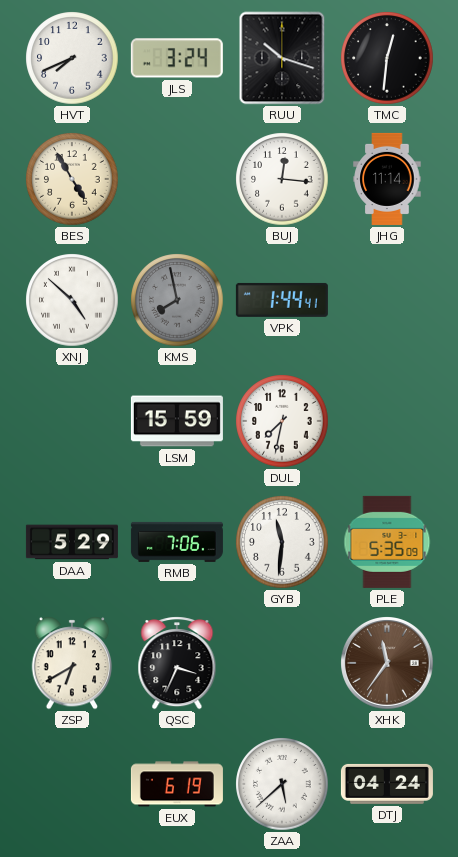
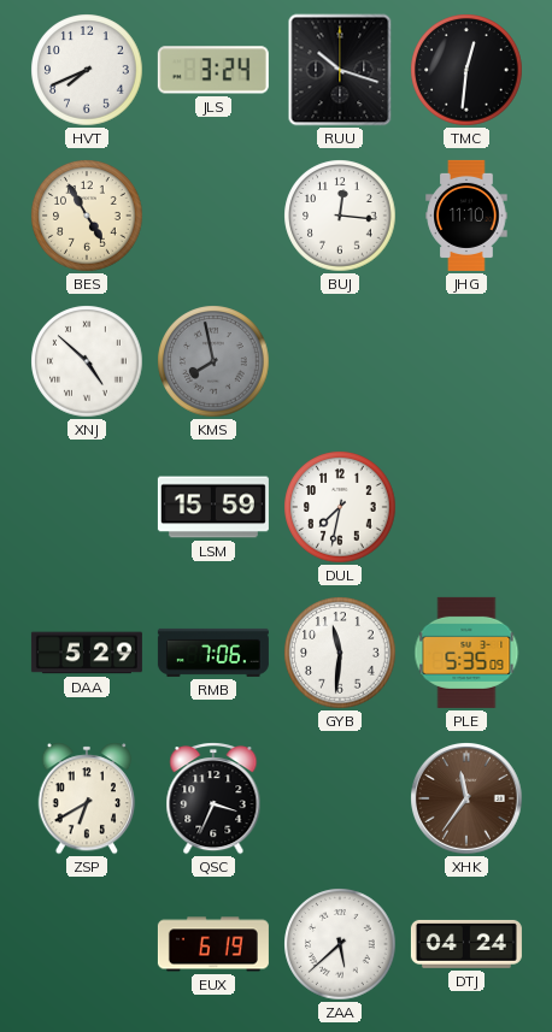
JHG: 11:14 -> 11:10 (466, 216)
VPK: 1:44 -> none (282, 300)
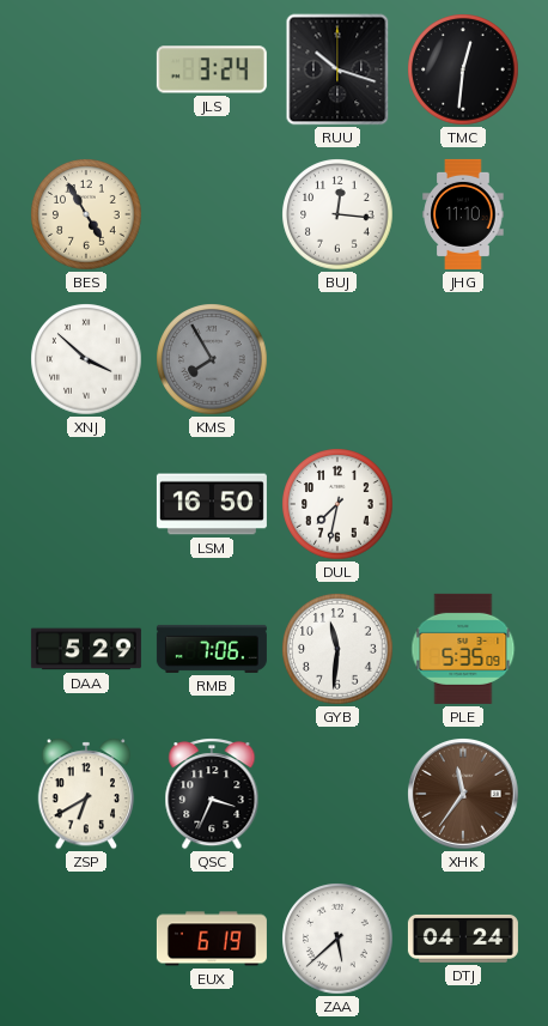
HVT: 7:41 -> none (87, 70)
XNJ: 4:52 -> 3:52 (86, 359)
KMS: 7:58 -> 7:55 (212, 359)
LSM: 15:59 -> 16:50 (212, 504)
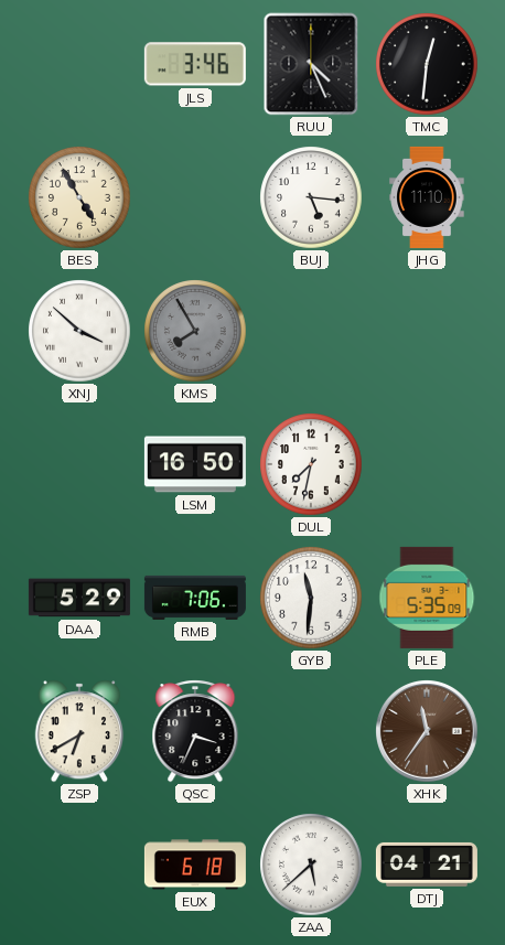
JLS: 3:24 -> 3:46 (195, 64)
RUU: 10:18 -> 4:26 (311, 64)
BUJ: 12:16 -> 5:16 (311, 197)
EUX: 6:19 -> 6:18 (195, 865)
DTJ: 04:24 -> 04:21 (427, 865)
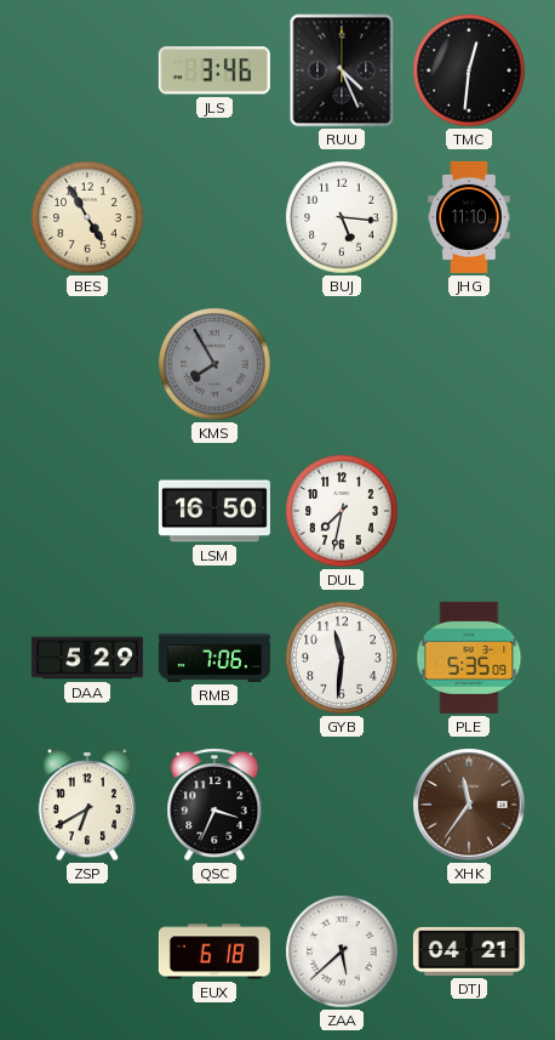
XNJ: 3:52 -> none (79, 331)
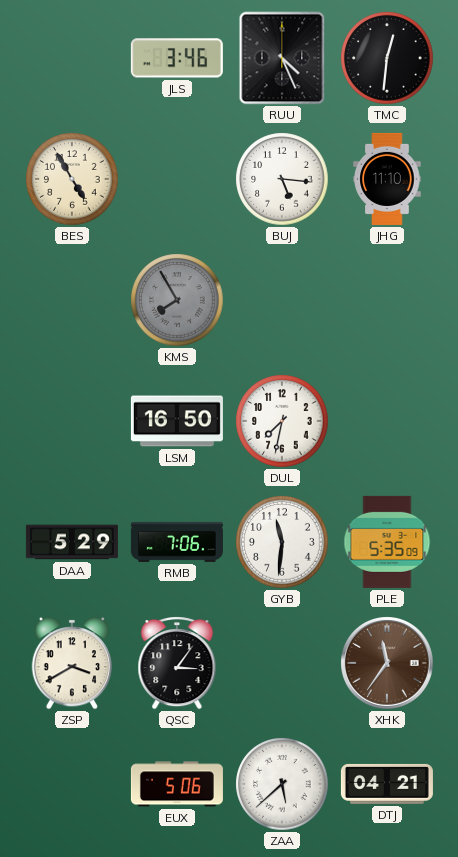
ZSP: 6:40 -> 3:40 (72, 663)
QSC: 3:34 -> 3:06 (177, 663)
EUX: 6:18 -> 5:06 (177, 784)
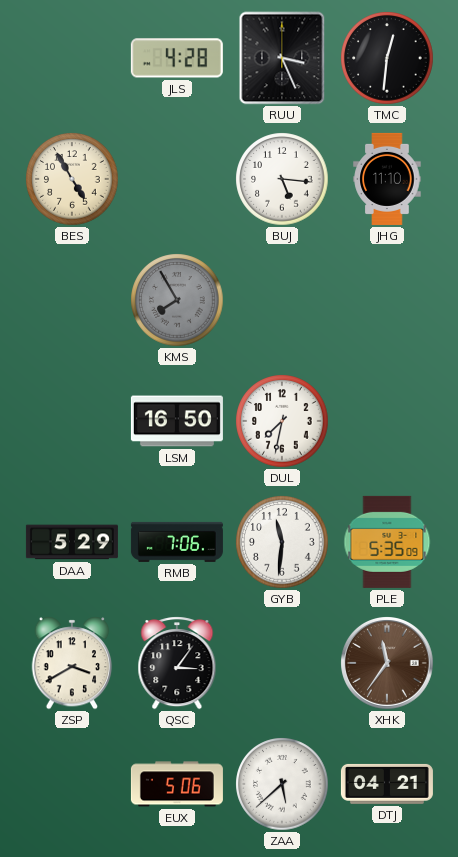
JLS: 3:46 -> 4:28 (177, 58)
RUU: 4:26 -> 3:26 (282, 58)
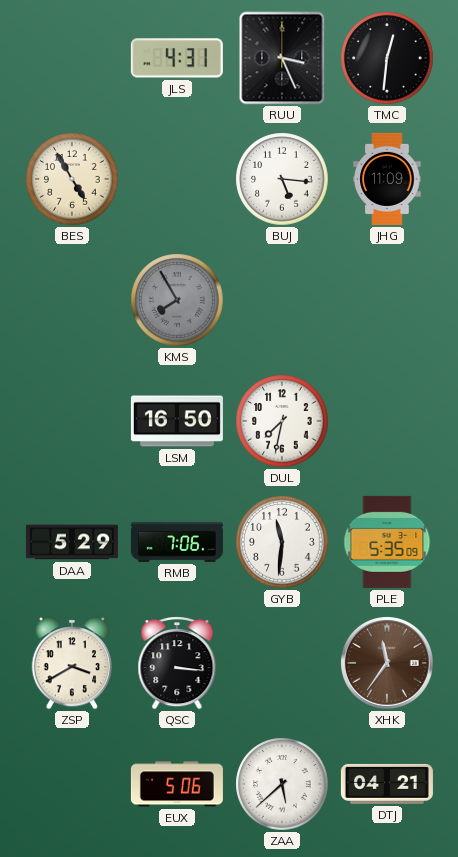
JLS: 4:28 -> 4:31 (177, 58)
JHG: 11:10 -> 11:09 (387, 179)
QSC: 3:06 -> 3:16 (177, 663)
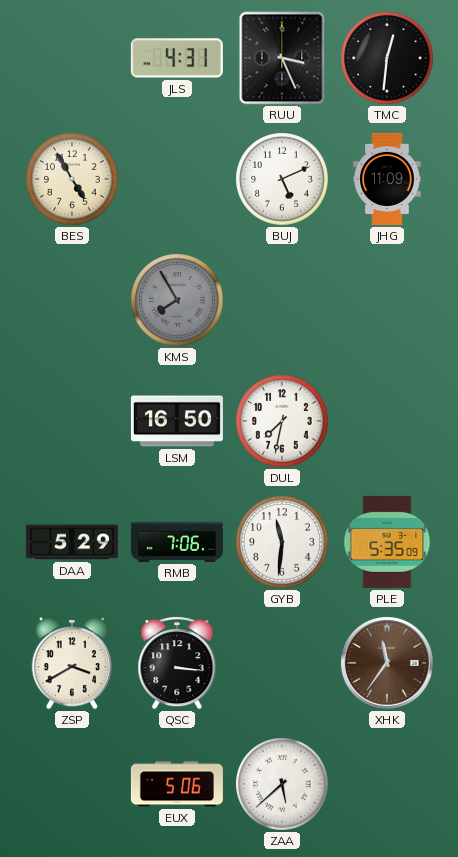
BUJ: 5:16 -> 5:11 (282, 179)
DTJ: 04:21 -> none (387, 784)
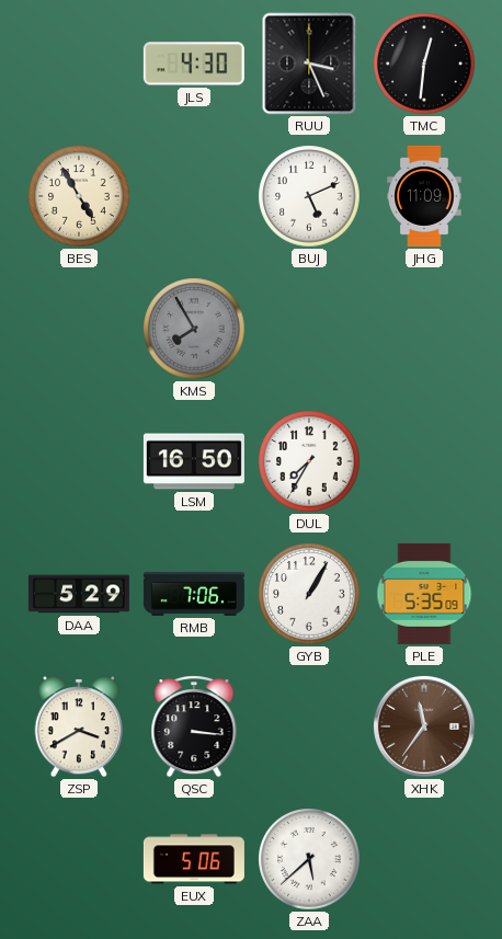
JLS: 4:31 -> 4:30 (194, 64)
DUL: 7:32 -> 7:35 (309, 461)
GYB: 11:31 -> 1:05 (309, 594)
